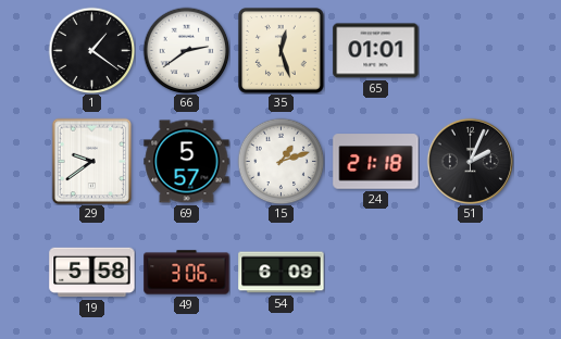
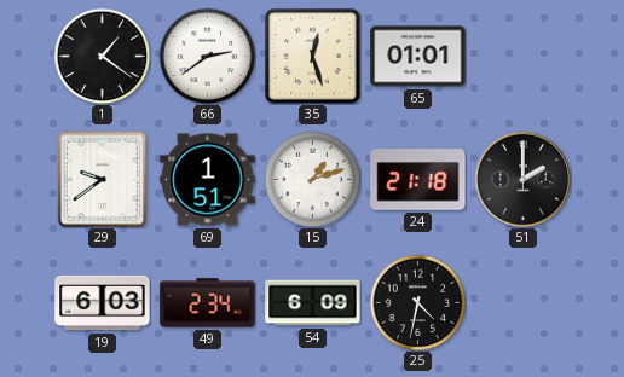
69: 5:57 -> 1:51 (208, 180)
51: 2:04 -> 2:00 (522, 179)
19: 5:58 -> 6:03 (103, 303)
49: 3:06 -> 2:34 (208, 303)
25: none -> 4:32 (417, 302)
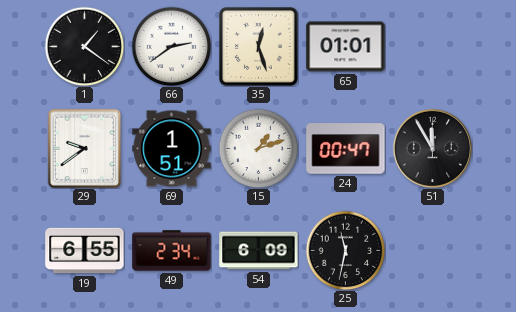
24: 21:18 -> 00:47 (346, 149)
51: 2:00 -> 11:55 (432, 148)
19: 6:03 -> 6:55 (85, 251)
25: 4:32 -> 11:32 (345, 250)
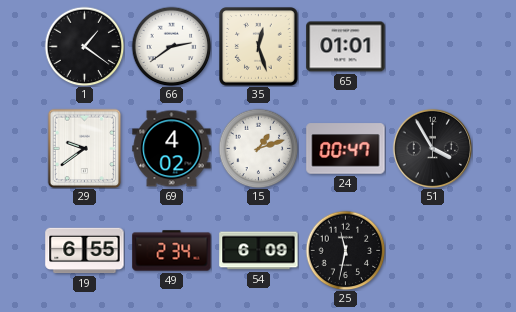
69: 1:51 -> 4:02 (172, 149)
51: 11:55 -> 3:55 (432, 148)
